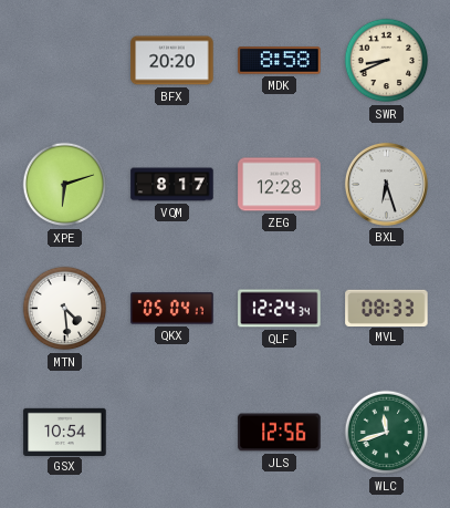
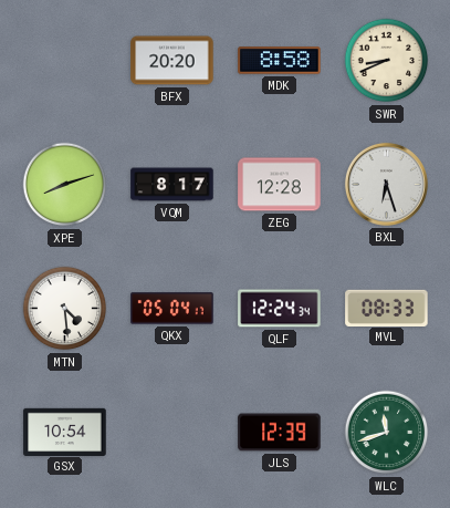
XPE: 6:12 -> 8:12 (65, 185)
JLS: 12:56 -> 12:39 (280, 433)
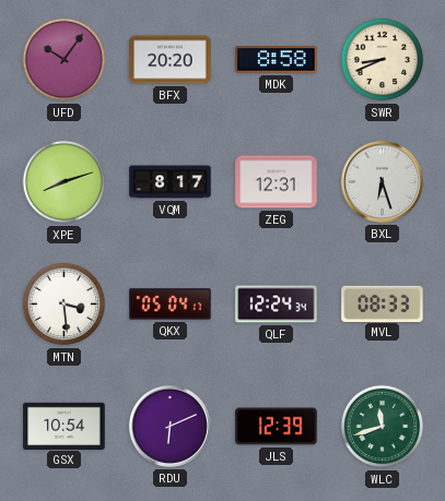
UFD: none -> 10:06 (65, 60)
ZEG: 12:28 -> 12:31 (277, 182)
MTN: 4:29 -> 3:29 (65, 305)
RDU: none -> 6:11 (169, 426)
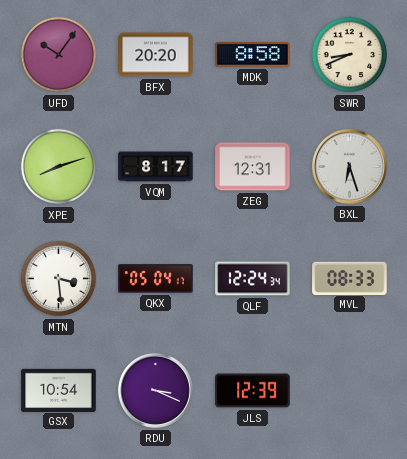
RDU: 6:11 -> 3:19 (155, 390)
WLC: 11:42 -> none (383, 427)
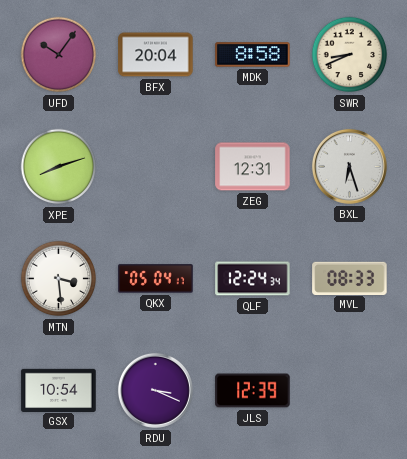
BFX: 20:20 -> 20:04 (156, 55)
VQM: 8:17 -> none (156, 167)
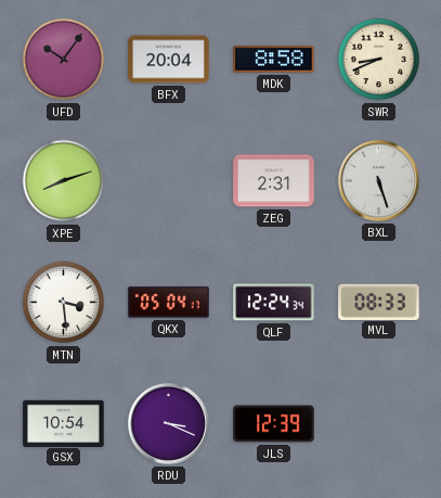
ZEG: 12:31 -> 2:31 (274, 181)
BXL: 6:27 -> 5:27 (378, 180)
